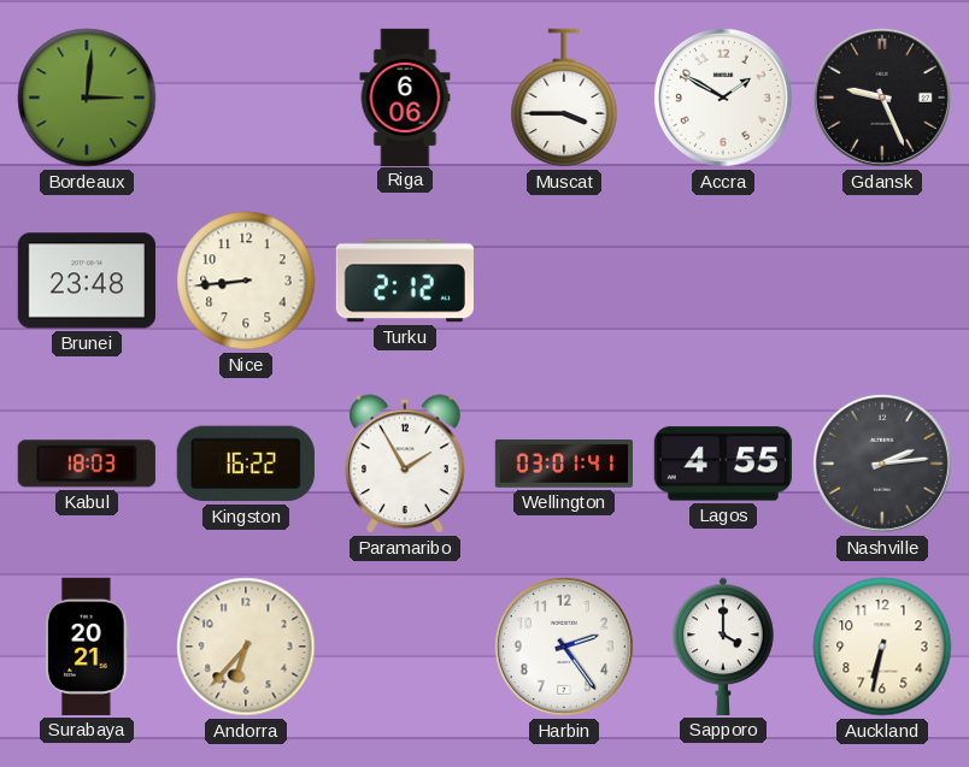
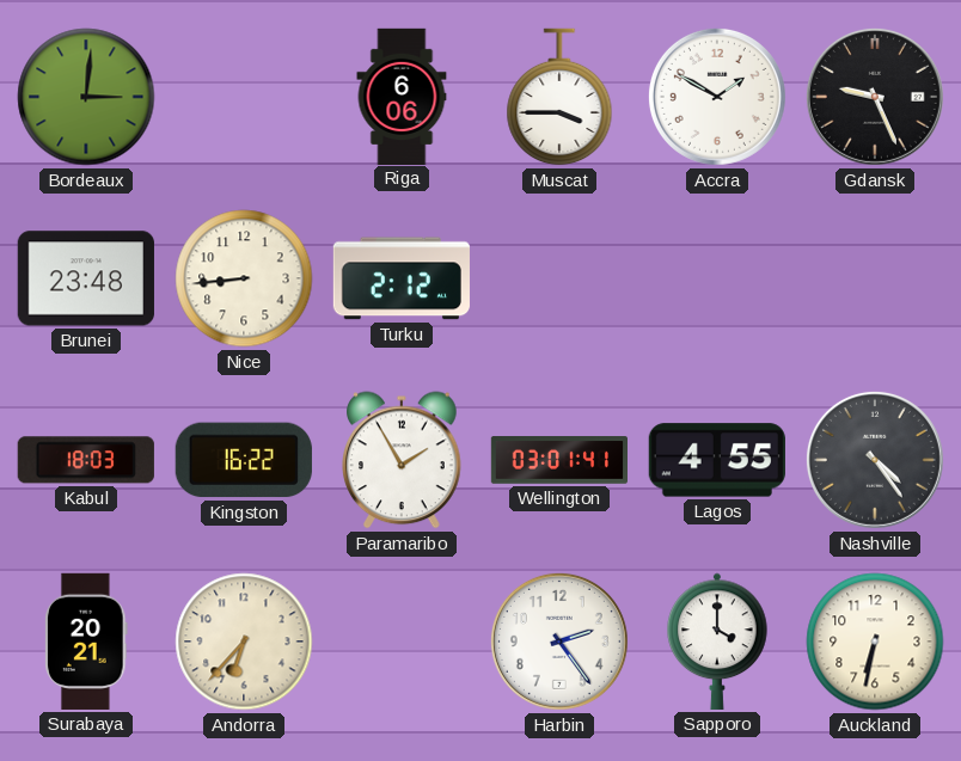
Nashville: 2:14 -> 4:24 (875, 460)
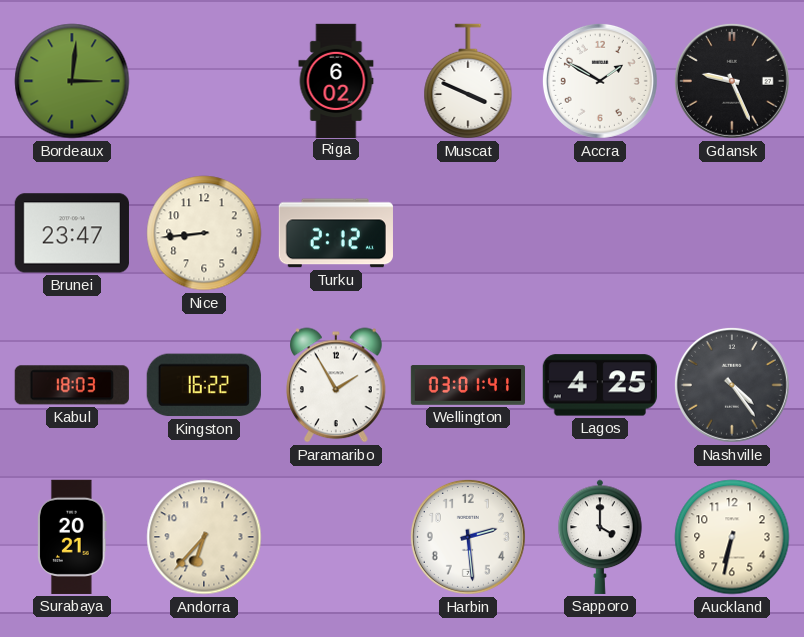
Riga: 6:06 -> 6:02 (336, 80)
Muscat: 3:45 -> 3:49 (468, 81)
Brunei: 23:48 -> 23:47 (72, 233)
Lagos: 4:55 -> 4:25 (600, 385)
Harbin: 2:24 -> 2:29 (468, 537)
